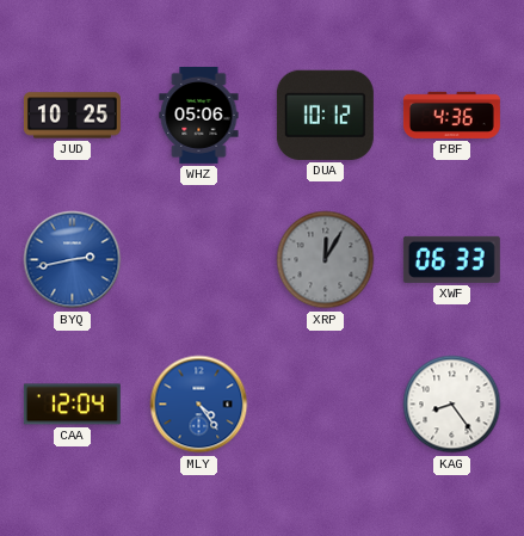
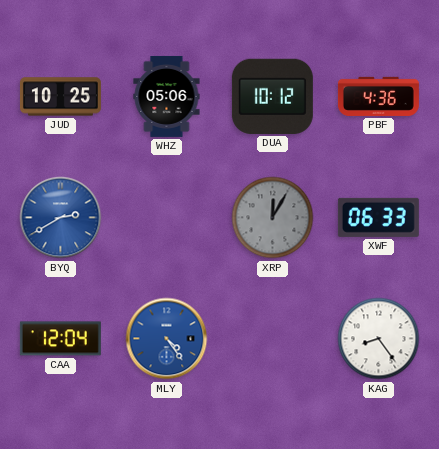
BYQ: 2:43 -> 2:40 (61, 218)
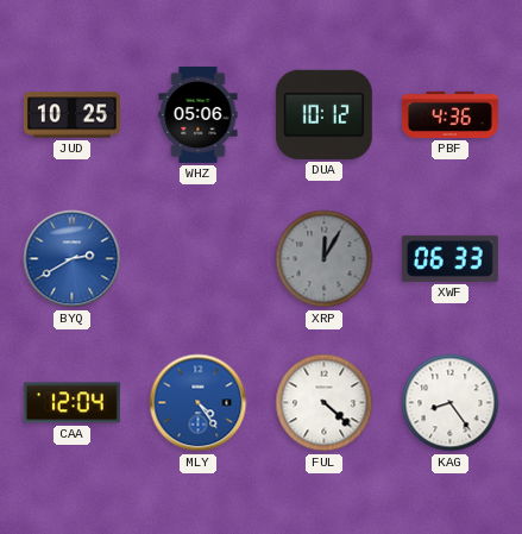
FUL: none -> 4:22 (325, 403)
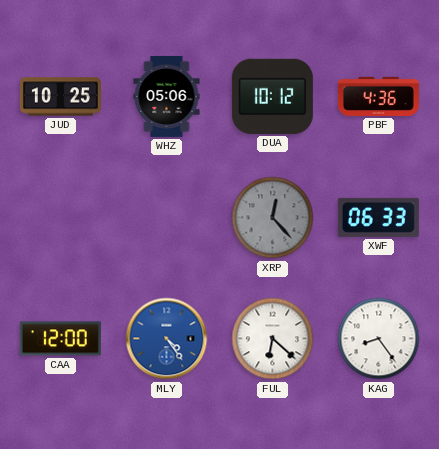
BYQ: 2:40 -> none (73, 259)
XRP: 12:05 -> 12:23 (273, 218)
CAA: 12:04 -> 12:00 (60, 339)
FUL: 4:22 -> 6:22 (273, 339)
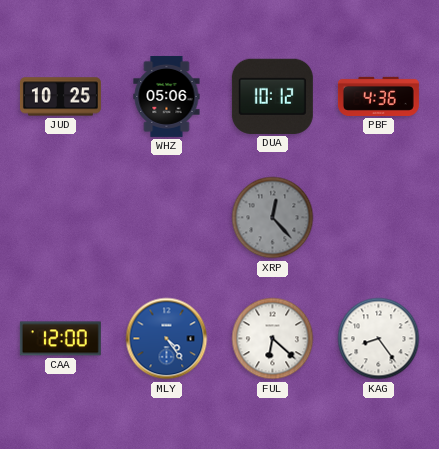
XWF: 06:33 -> none (378, 217)
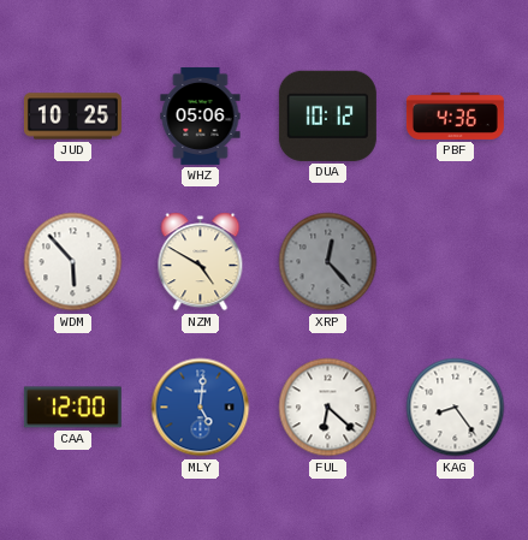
WDM: none -> 5:53 (73, 262)
NZM: none -> 4:50 (201, 262)
MLY: 4:24 -> 5:01 (201, 408)
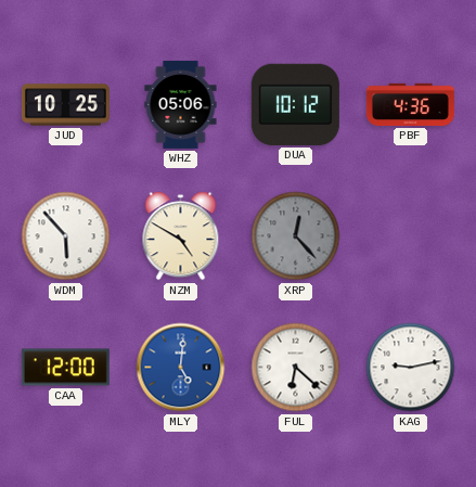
KAG: 8:24 -> 9:13 (411, 368)
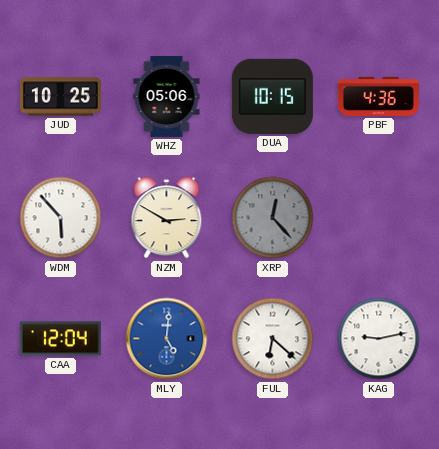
DUA: 10:12 -> 10:15 (272, 96)
NZM: 4:50 -> 2:50 (167, 218)
CAA: 12:00 -> 12:04 (60, 339)
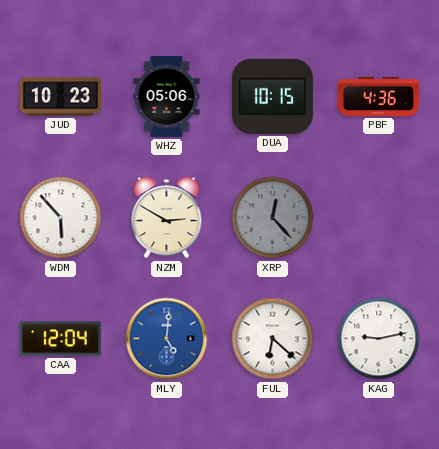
JUD: 10:25 -> 10:23 (60, 97)
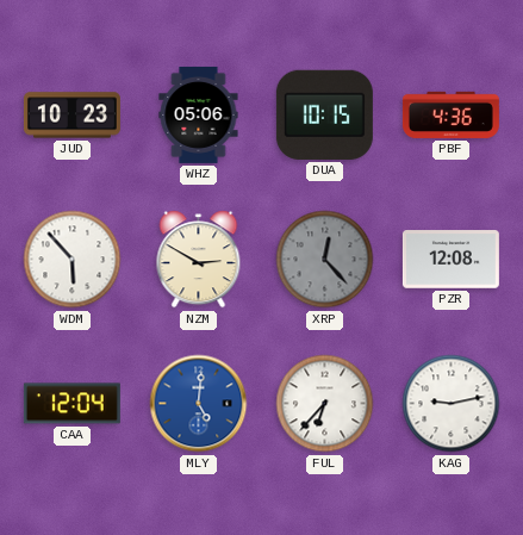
PZR: none -> 12:08 (450, 260)
FUL: 6:22 -> 6:37 (325, 404)
